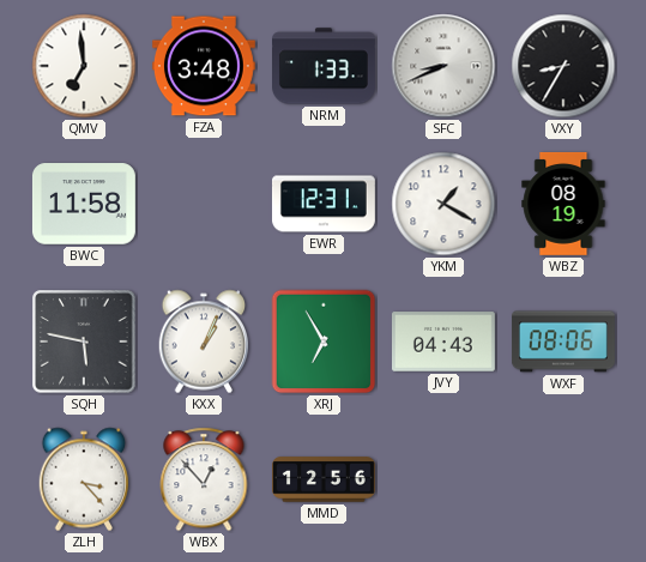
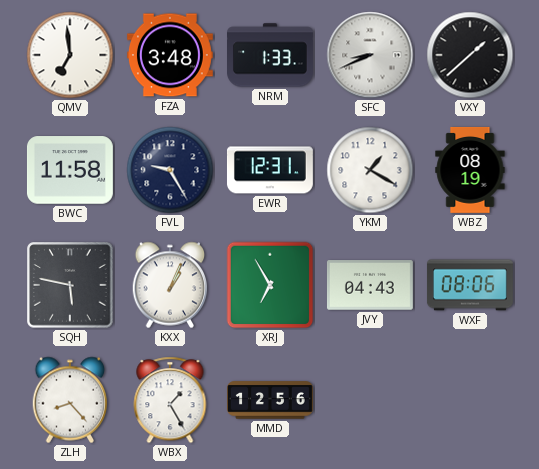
VXY: 8:35 -> 1:38 (470, 55)
FVL: none -> 9:25 (170, 170)
ZLH: 3:23 -> 8:23 (70, 400)
WBX: 12:53 -> 1:25 (170, 400)
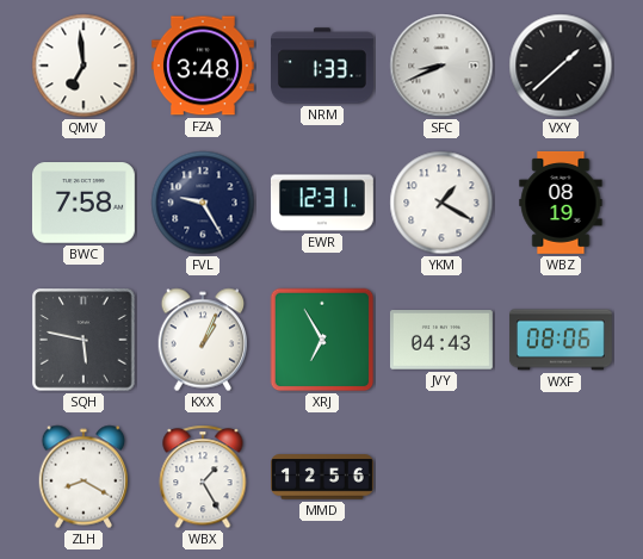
BWC: 11:58 -> 7:58 (84, 203)
ZLH: 8:23 -> 8:20 (84, 477)
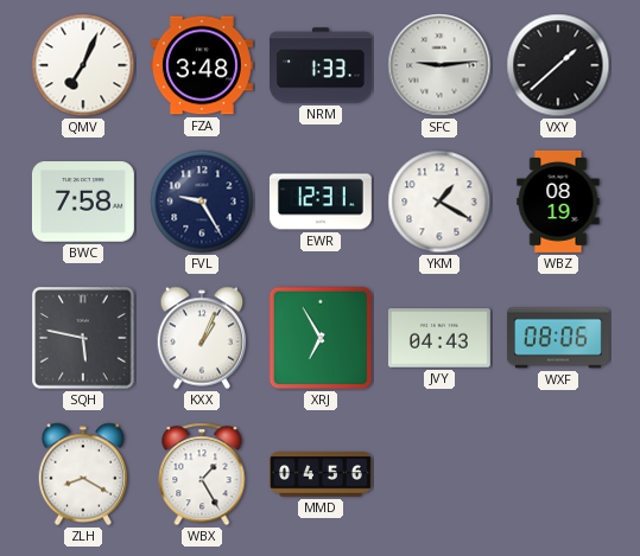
QMV: 6:59 -> 7:04 (83, 65)
SFC: 8:41 -> 9:14 (439, 65)
MMD: 12:56 -> 04:56 (322, 474)
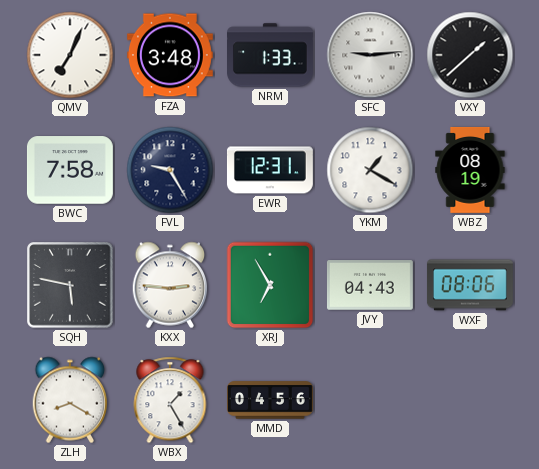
KXX: 1:04 -> 2:46 (170, 285)
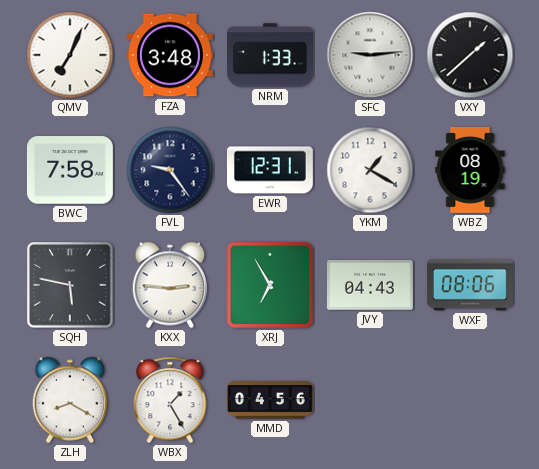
FVL: 9:25 -> 9:24 (170, 170)
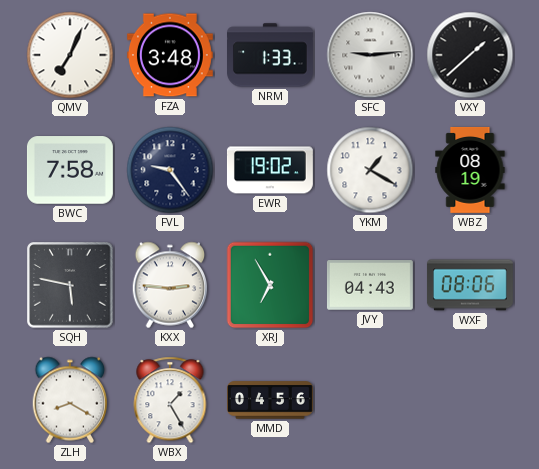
EWR: 12:31 -> 19:02 (270, 170)
